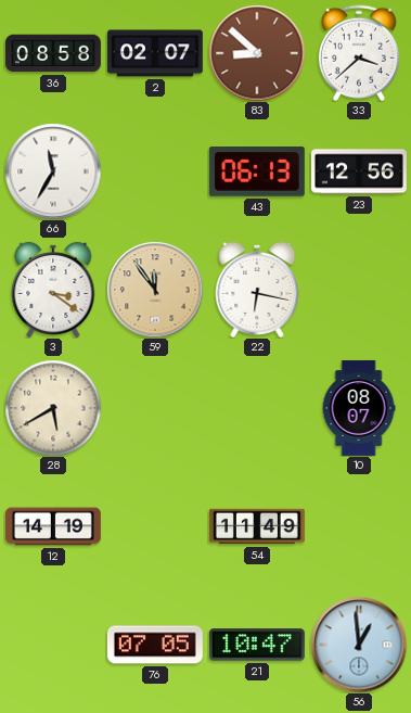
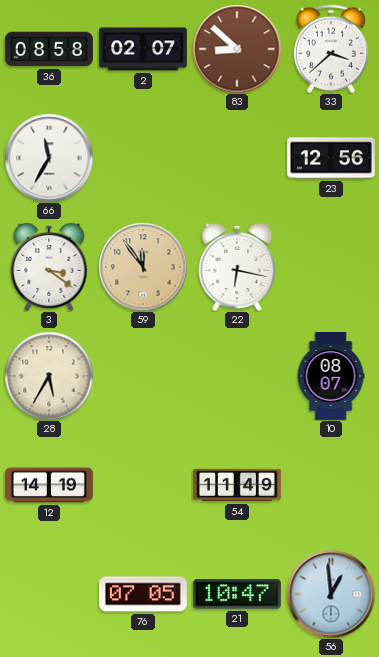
43: 06:13 -> none (257, 173)
28: 5:40 -> 5:35 (49, 376)
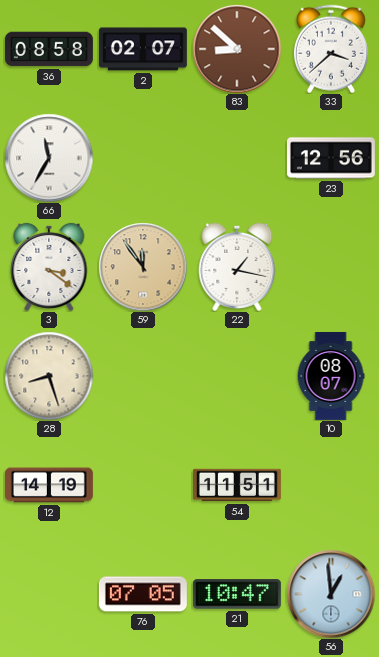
22: 6:17 -> 1:17 (237, 267)
28: 5:35 -> 8:27 (49, 376)
54: 11:49 -> 11:51 (237, 485)
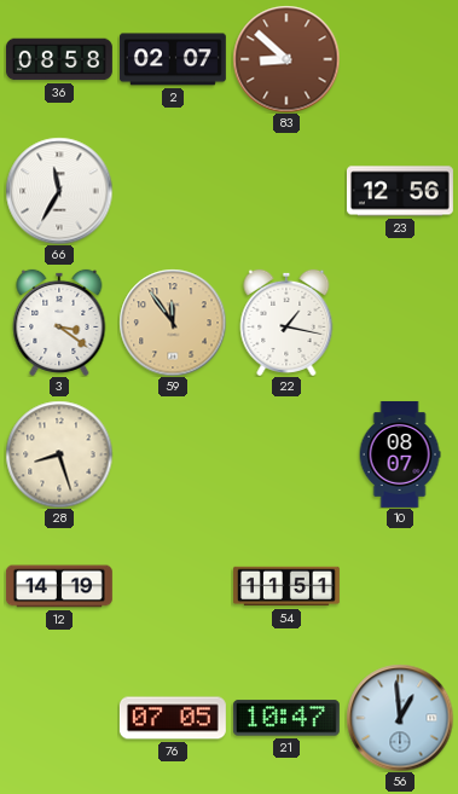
33: 3:38 -> none (331, 49)
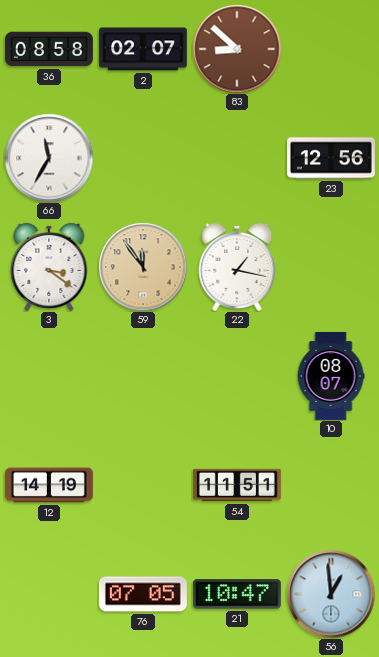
28: 8:27 -> none (59, 454)
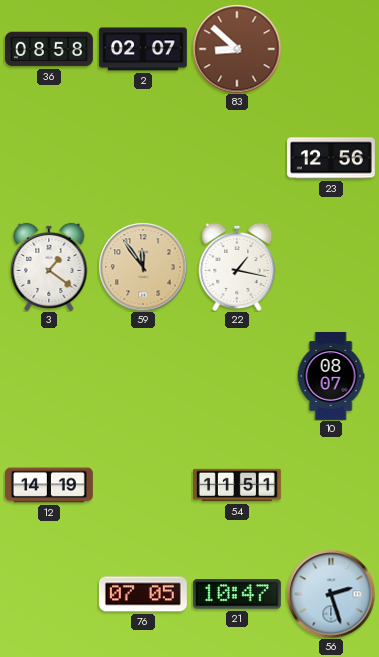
66: 11:35 -> none (49, 158)
3: 3:21 -> 1:21 (49, 267)
56: 12:59 -> 2:27 (331, 594)
